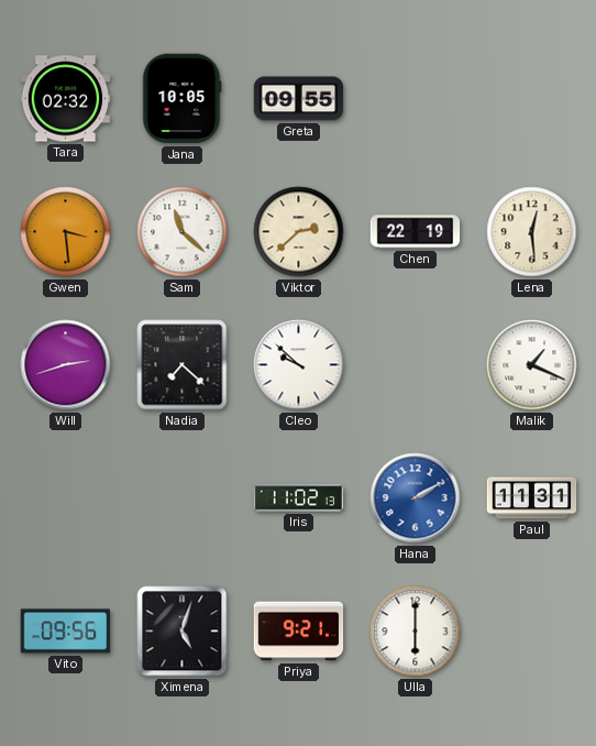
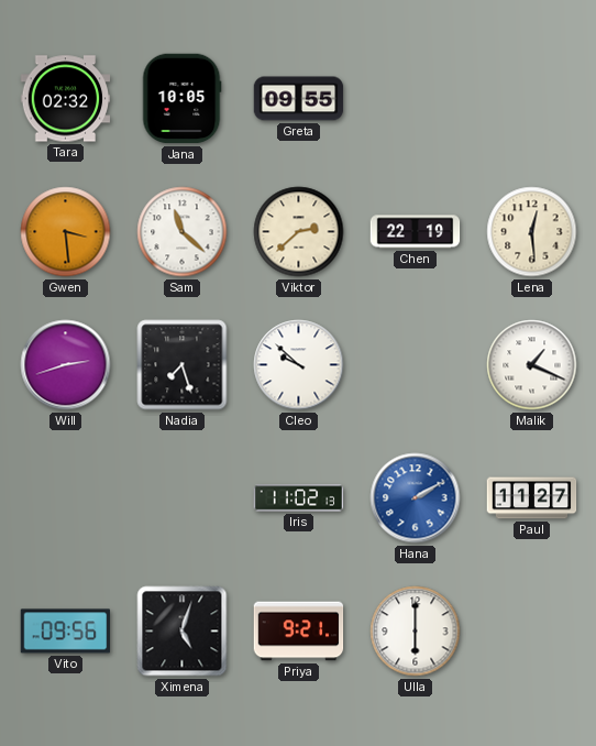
Nadia: 7:22 -> 7:27 (183, 365)
Paul: 11:31 -> 11:27 (532, 498)
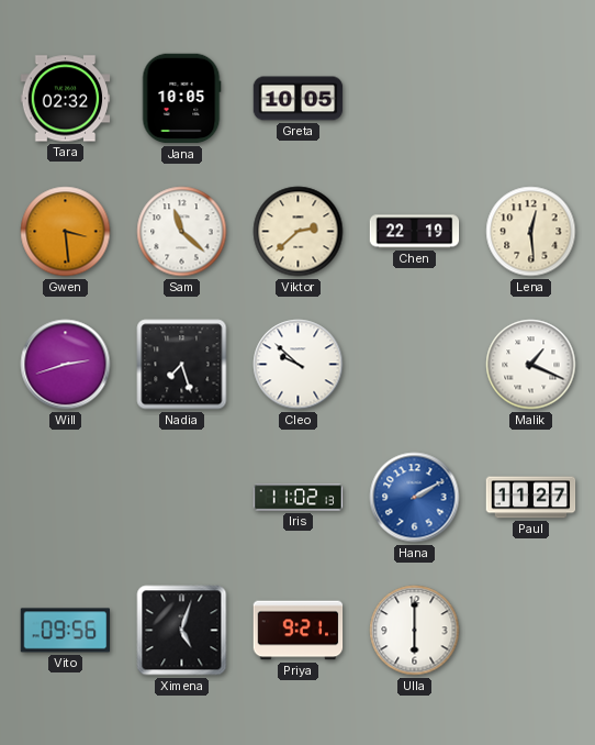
Greta: 09:55 -> 10:05 (299, 99)
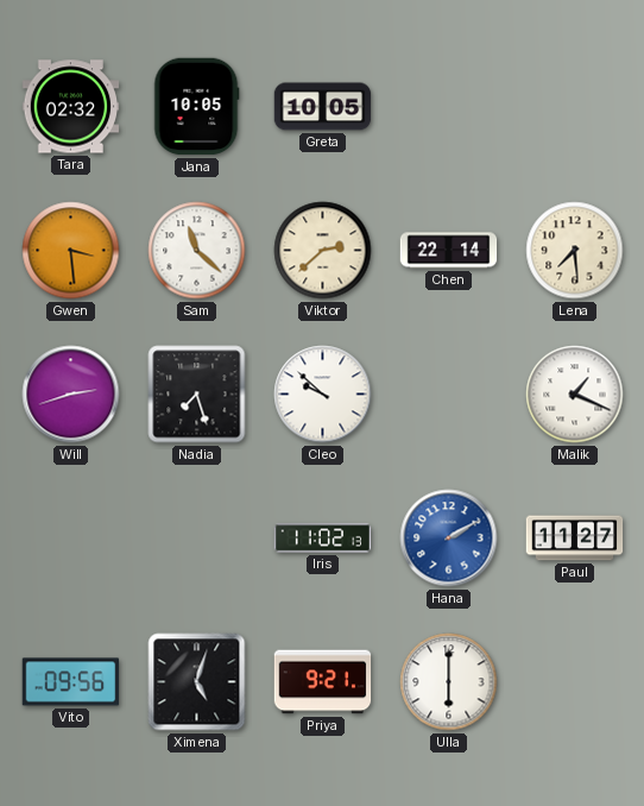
Chen: 22:19 -> 22:14 (449, 251)
Lena: 12:29 -> 7:29 (575, 251)
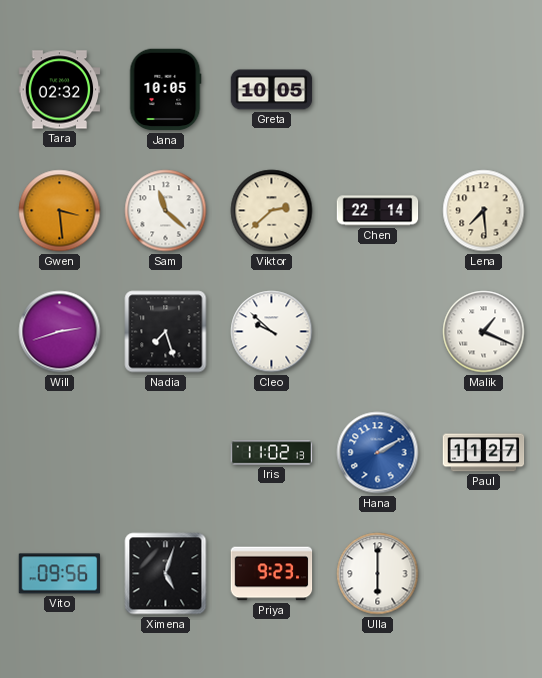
Priya: 9:21 -> 9:23 (272, 574)
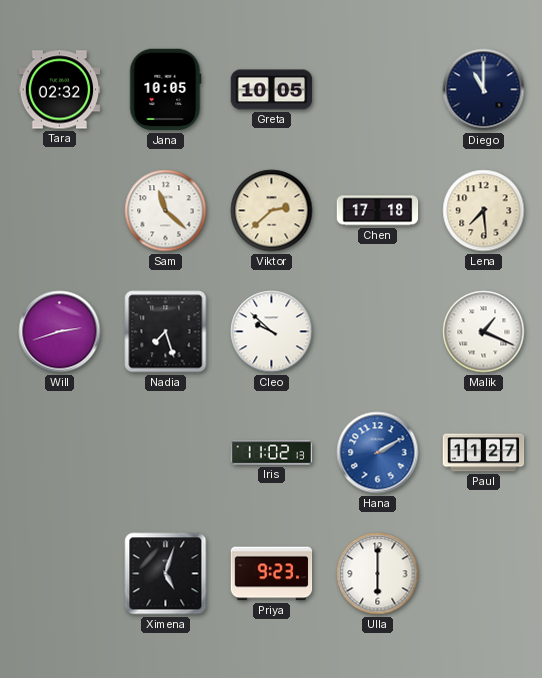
Diego: none -> 11:00 (484, 90)
Gwen: 3:29 -> none (60, 211)
Chen: 22:14 -> 17:18 (378, 211)
Vito: 09:56 -> none (60, 574)
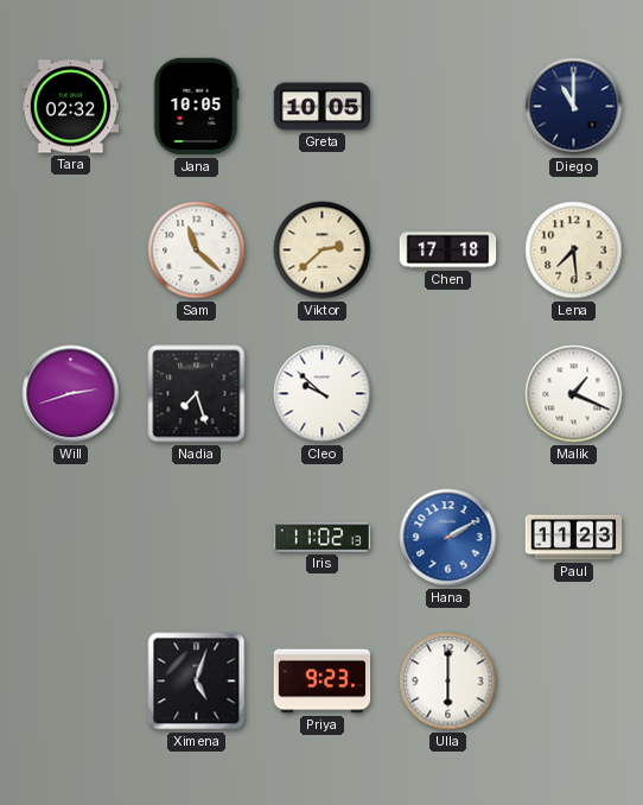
Paul: 11:27 -> 11:23 (574, 538)
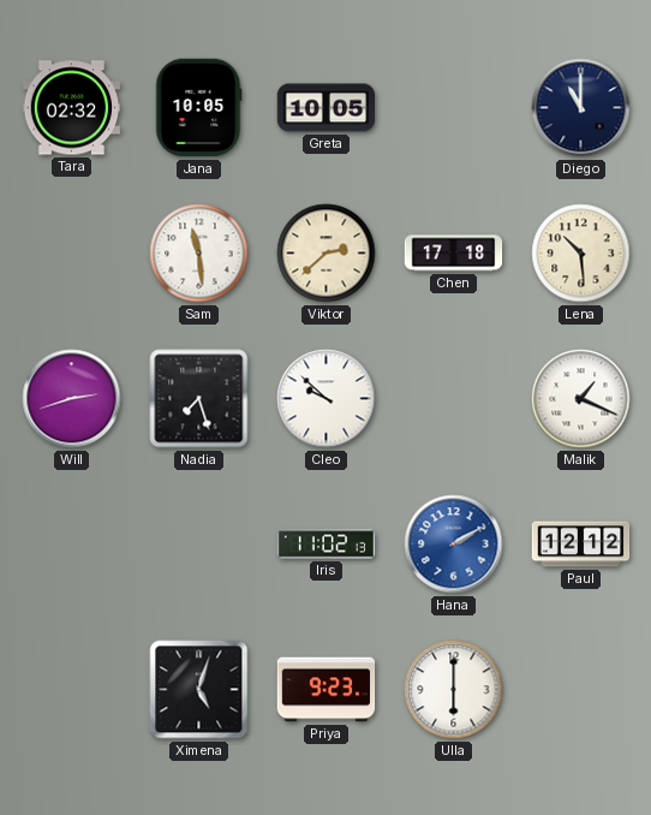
Sam: 11:22 -> 11:29 (199, 254)
Lena: 7:29 -> 10:29 (581, 254)
Paul: 11:23 -> 12:12 (581, 545)
